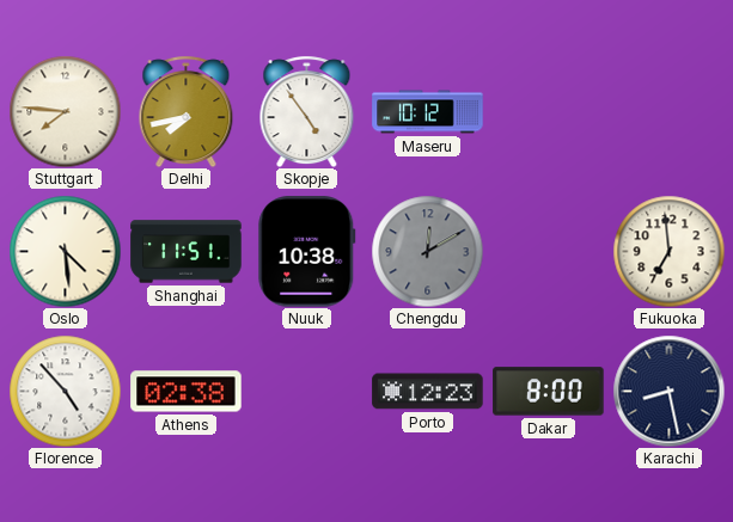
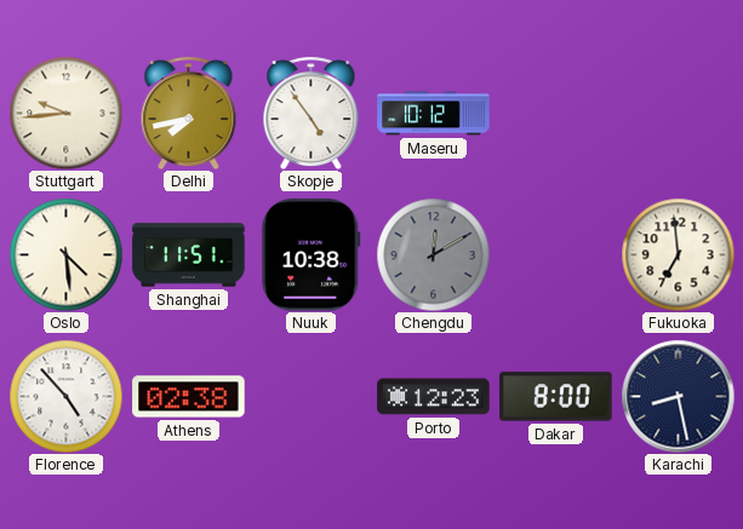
Stuttgart: 7:46 -> 9:44 (65, 113)
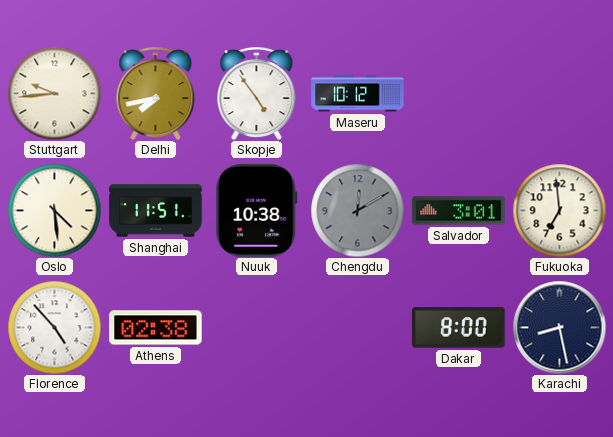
Salvador: none -> 3:01 (459, 211)
Porto: 12:23 -> none (434, 397)
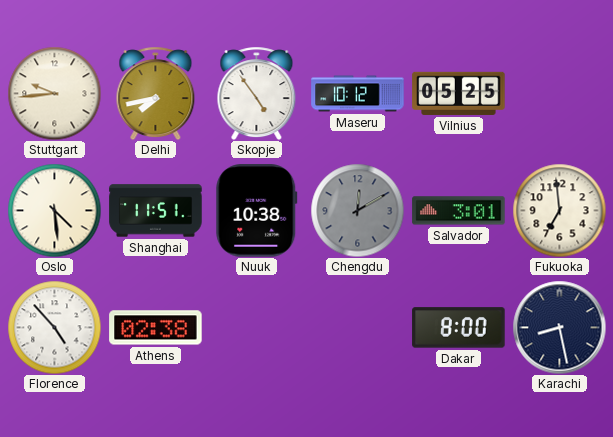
Vilnius: none -> 05:25 (459, 93)
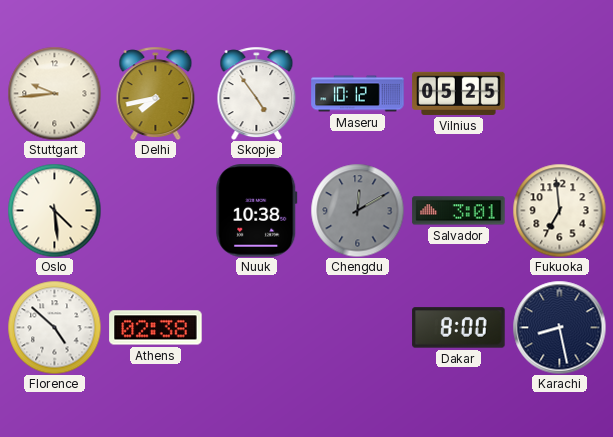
Shanghai: 11:51 -> none (156, 211)
Florence: 4:53 -> 4:52 (54, 327)
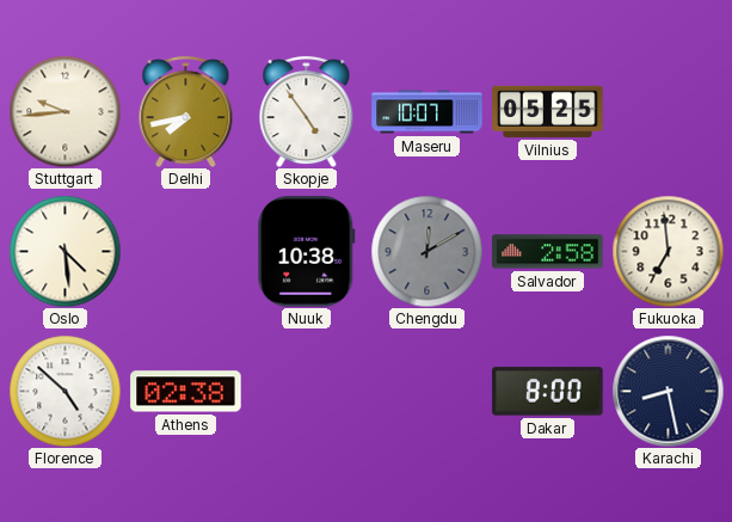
Maseru: 10:12 -> 10:07 (427, 112)
Salvador: 3:01 -> 2:58 (548, 252)
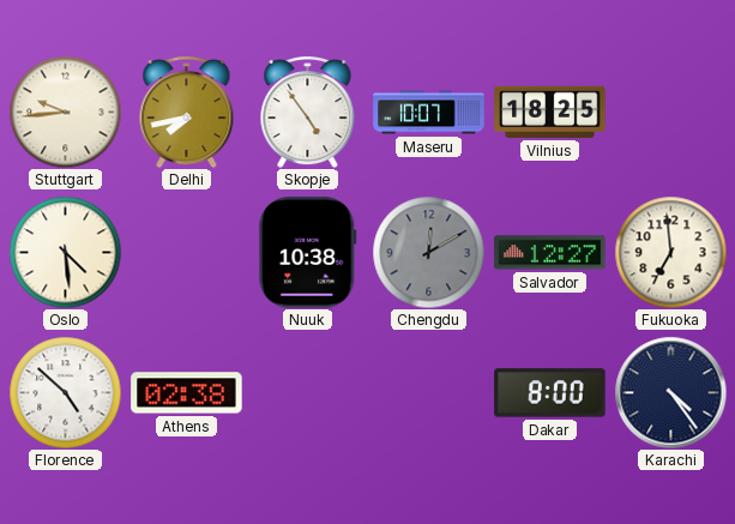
Vilnius: 05:25 -> 18:25 (550, 112)
Salvador: 2:58 -> 12:27 (550, 253)
Karachi: 8:28 -> 4:24 (670, 392)
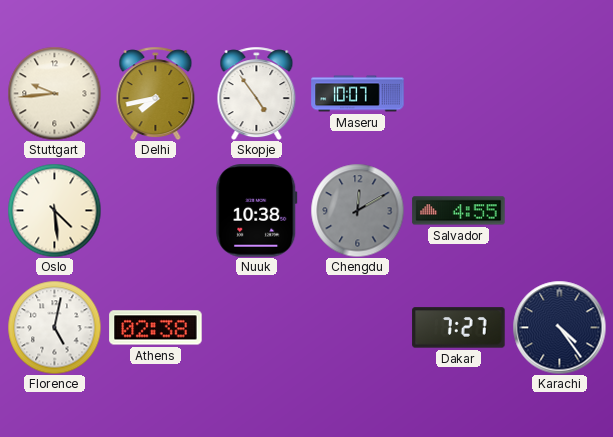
Vilnius: 18:25 -> none (550, 112)
Salvador: 12:27 -> 4:55 (459, 211)
Fukuoka: 6:59 -> none (670, 252)
Florence: 4:52 -> 5:02 (54, 327)
Dakar: 8:00 -> 7:27 (459, 328)
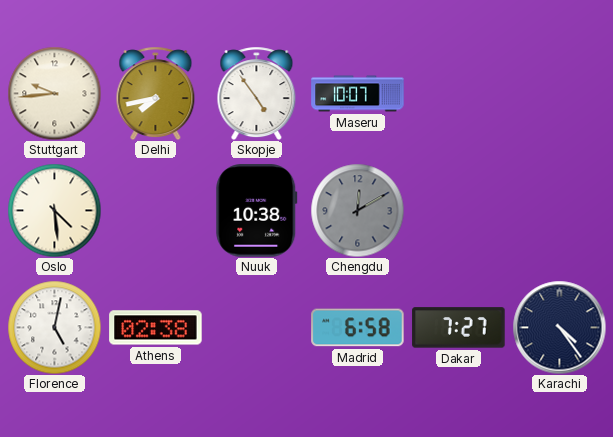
Salvador: 4:55 -> none (459, 211)
Madrid: none -> 6:58 (358, 328)
